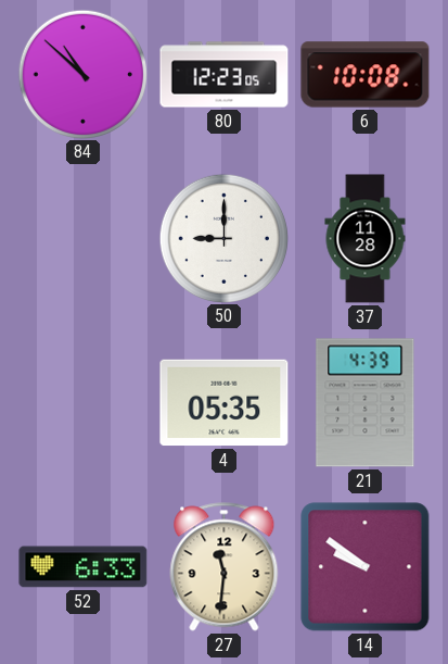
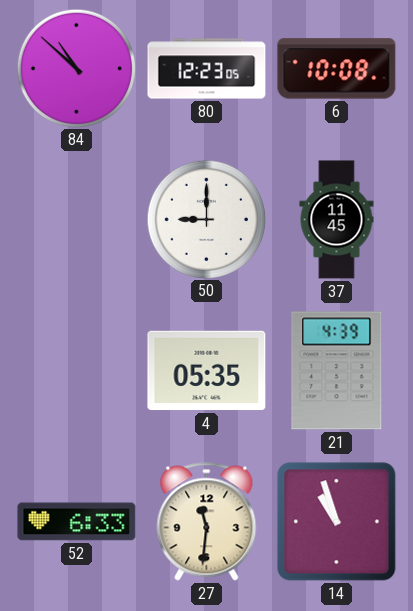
37: 11:28 -> 11:45 (337, 220)
14: 9:51 -> 10:57 (337, 522)
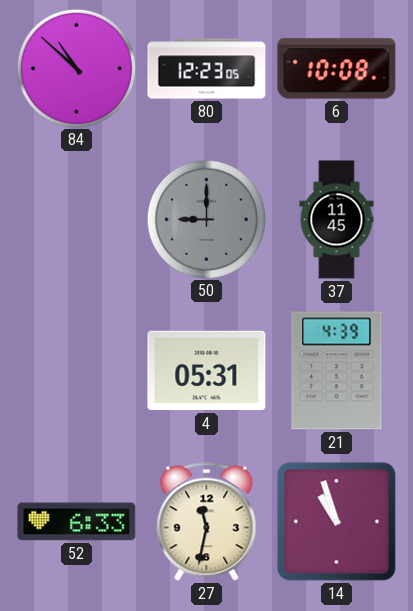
50 dial: white -> grey (206, 219)
4: 05:35 -> 05:31 (207, 371)
27: 11:31 -> 11:32 (207, 522)
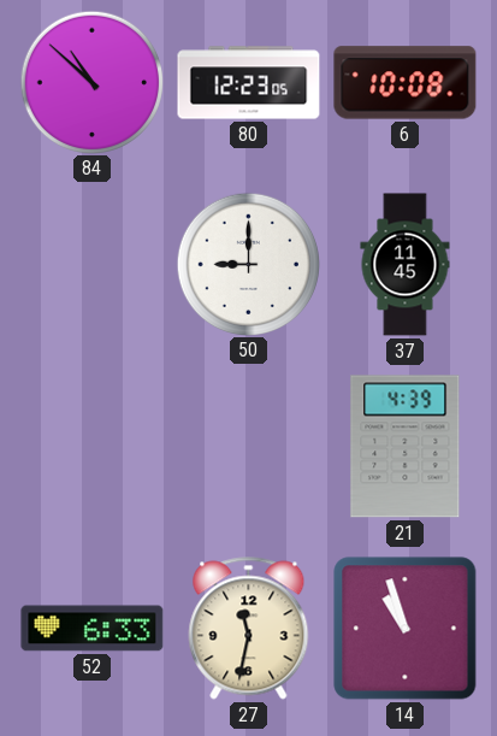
50 dial: grey -> white (248, 264)
4: 05:31 -> none (207, 371)
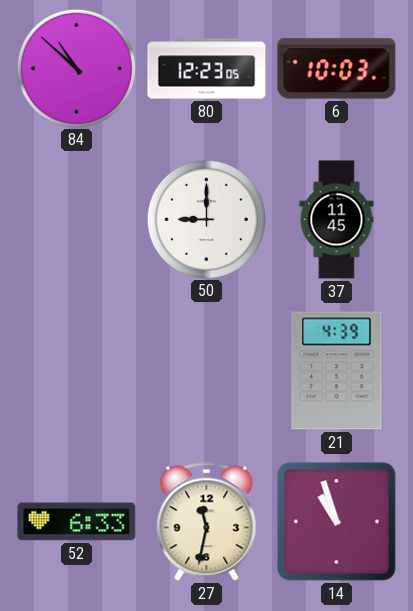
6: 10:08 -> 10:03 (337, 69)
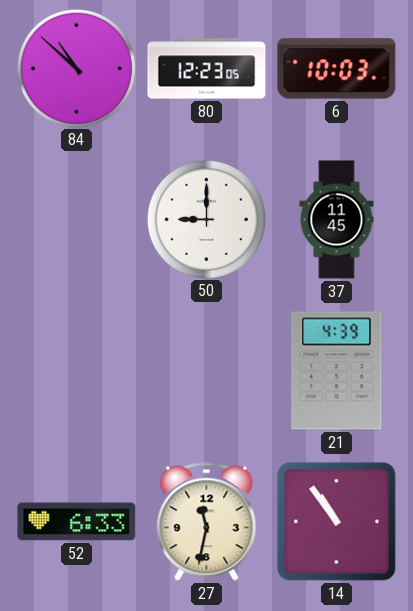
14: 10:57 -> 10:54 (337, 522)
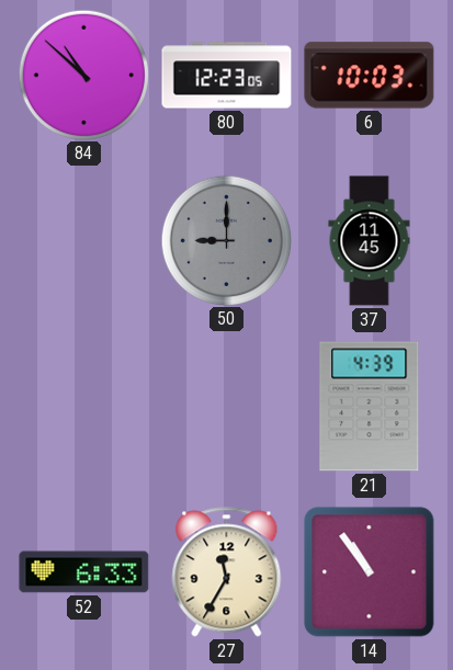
50 dial: white -> grey (226, 240)
27: 11:32 -> 11:35 (227, 572)
